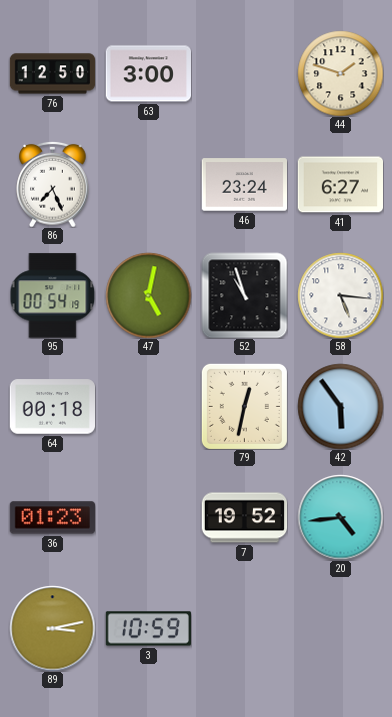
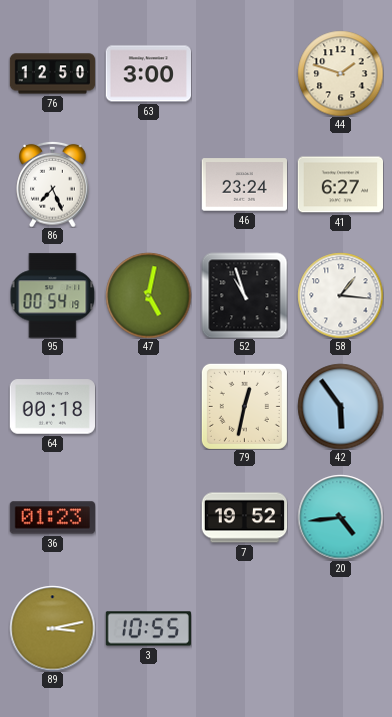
58: 5:16 -> 1:16 (340, 295)
3: 10:59 -> 10:55 (148, 629)
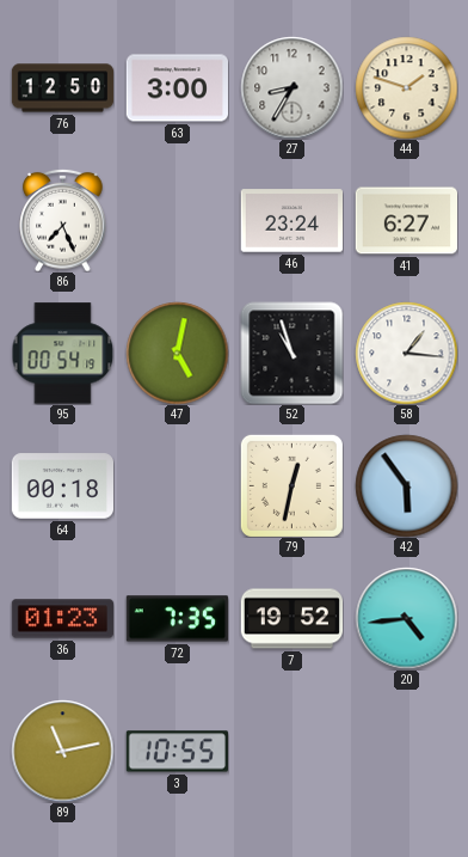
27: none -> 8:35 (291, 87)
72: none -> 7:35 (177, 619)
89: 3:13 -> 11:13 (62, 751)
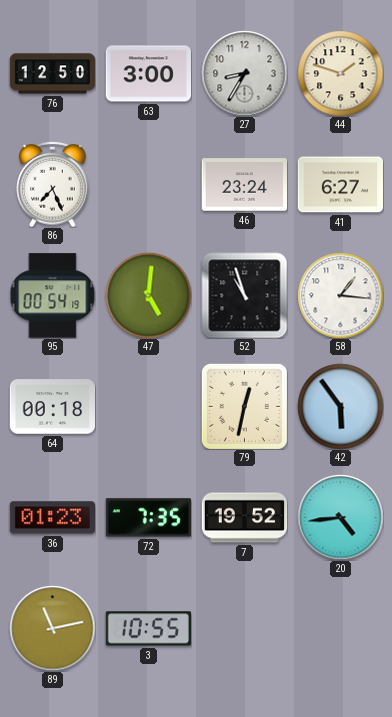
47: 5:02 -> 5:01 (148, 295)
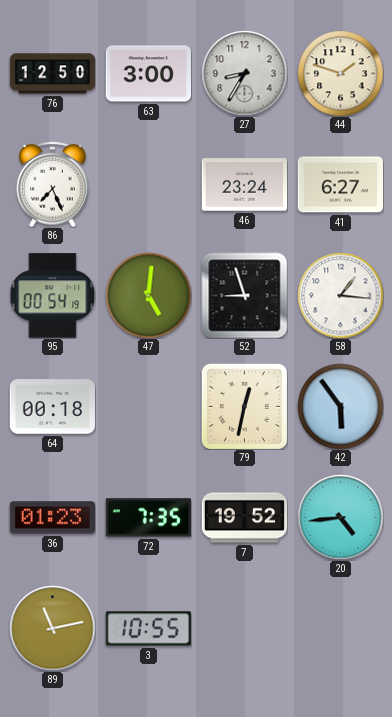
52: 10:57 -> 8:57 (244, 295)
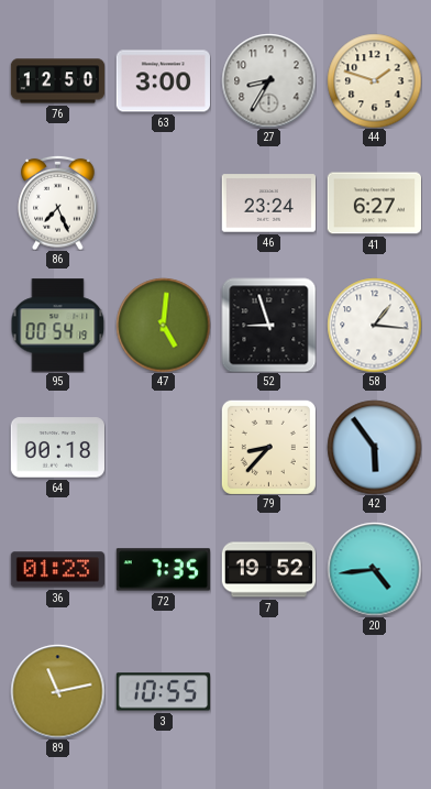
79: 12:32 -> 8:37 (268, 447)
